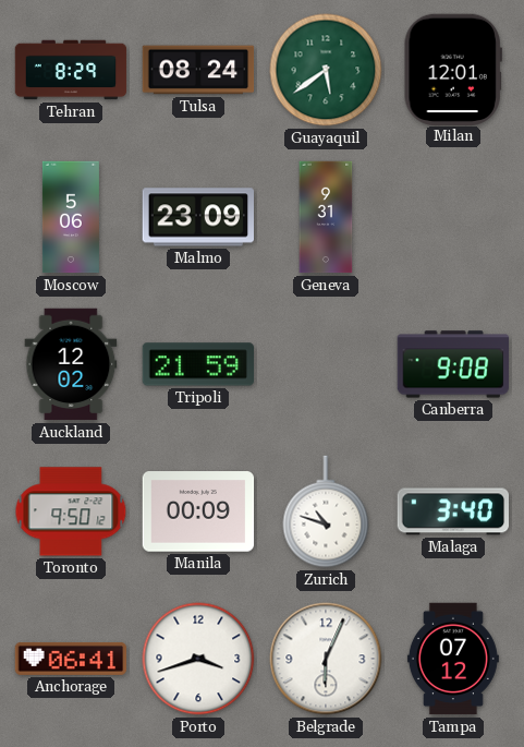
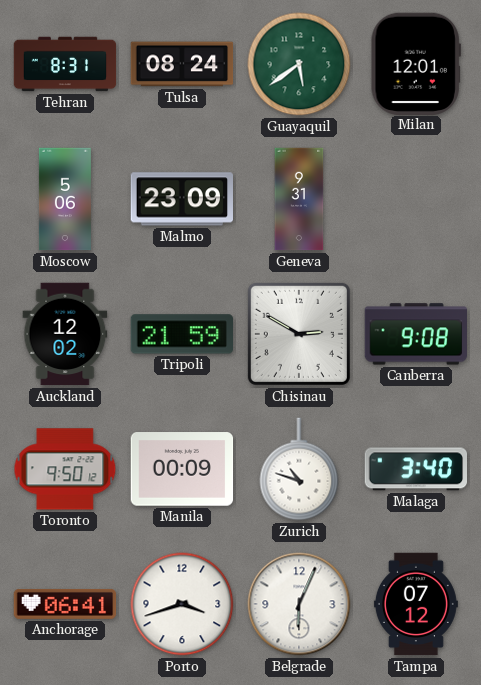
Tehran: 8:29 -> 8:31 (65, 64)
Chisinau: none -> 2:50 (299, 334)
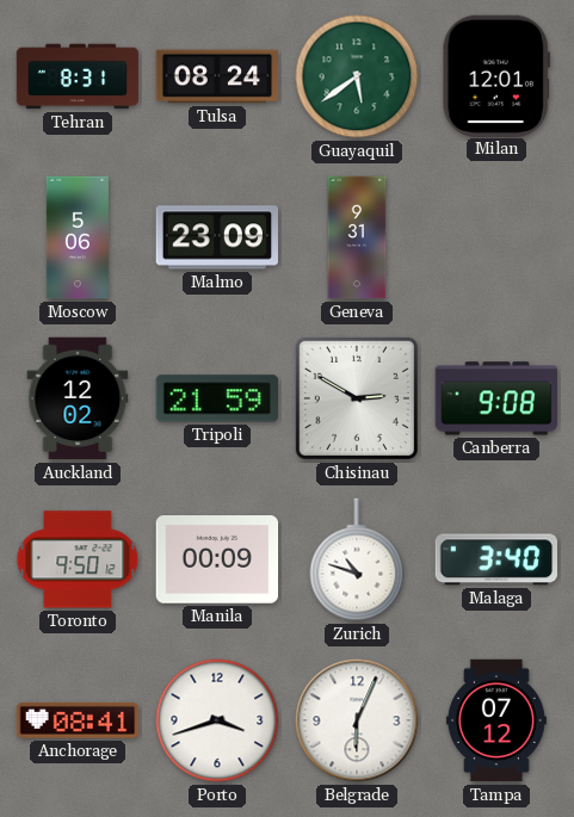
Anchorage: 06:41 -> 08:41 (78, 720)
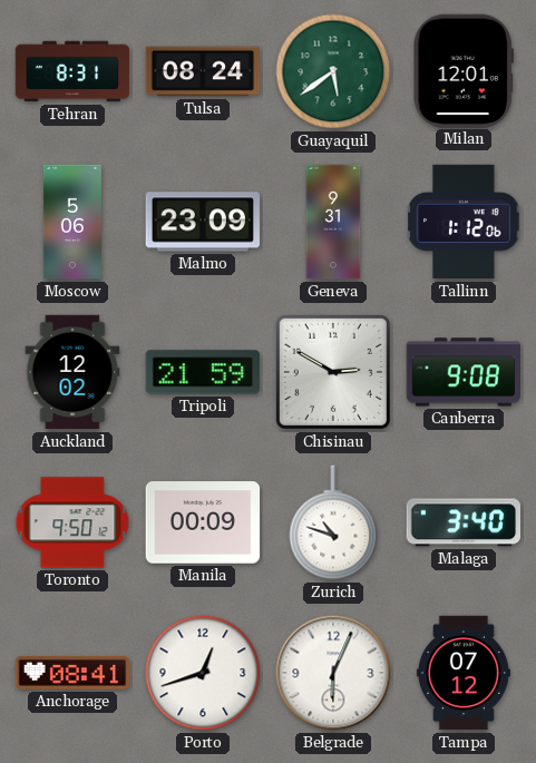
Tallinn: none -> 1:12 (464, 222)
Porto: 3:42 -> 12:42 (203, 673)
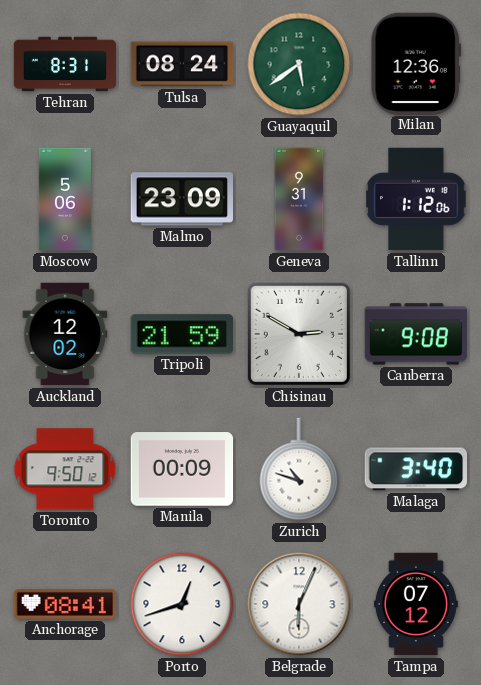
Milan: 12:01 -> 12:36 (416, 63)
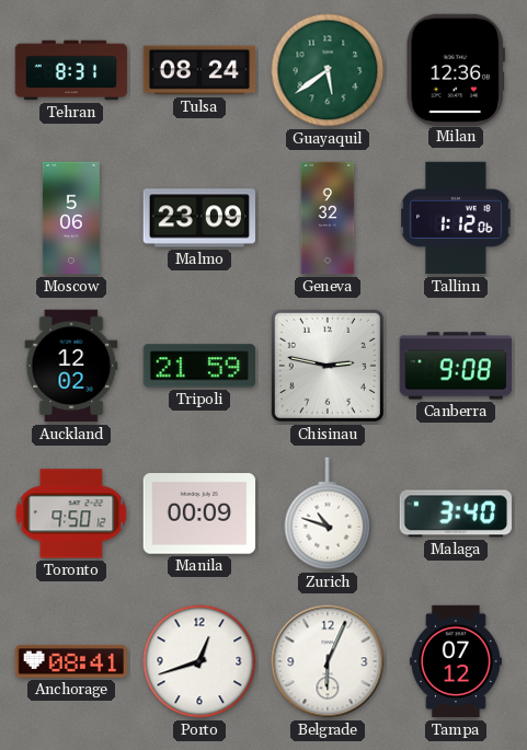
Geneva: 9:31 -> 9:32 (328, 218)
Chisinau: 2:50 -> 2:47 (328, 366)
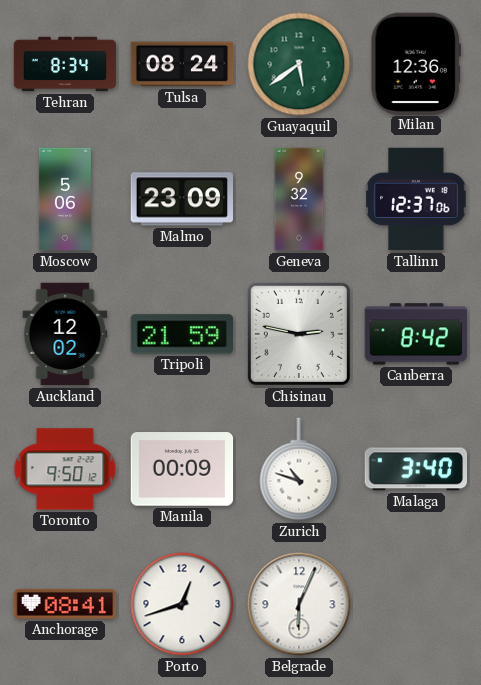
Tehran: 8:31 -> 8:34 (65, 64)
Tallinn: 1:12 -> 12:37 (416, 199)
Canberra: 9:08 -> 8:42 (415, 334)
Tampa: 07:12 -> none (456, 661)
